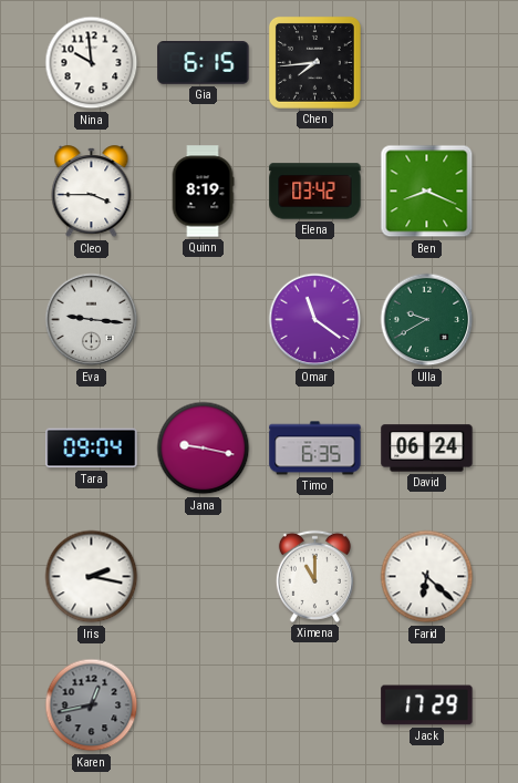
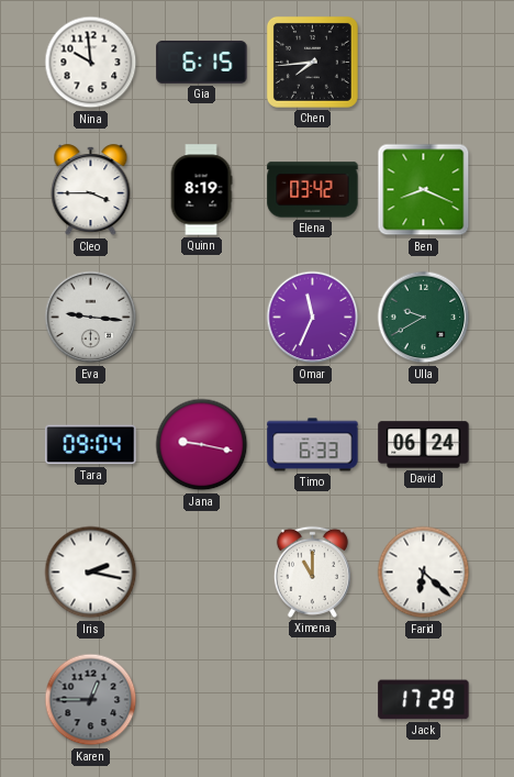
Omar: 11:21 -> 11:34 (313, 318)
Timo: 6:35 -> 6:33 (313, 445)
Karen: 12:43 -> 12:45 (91, 700)
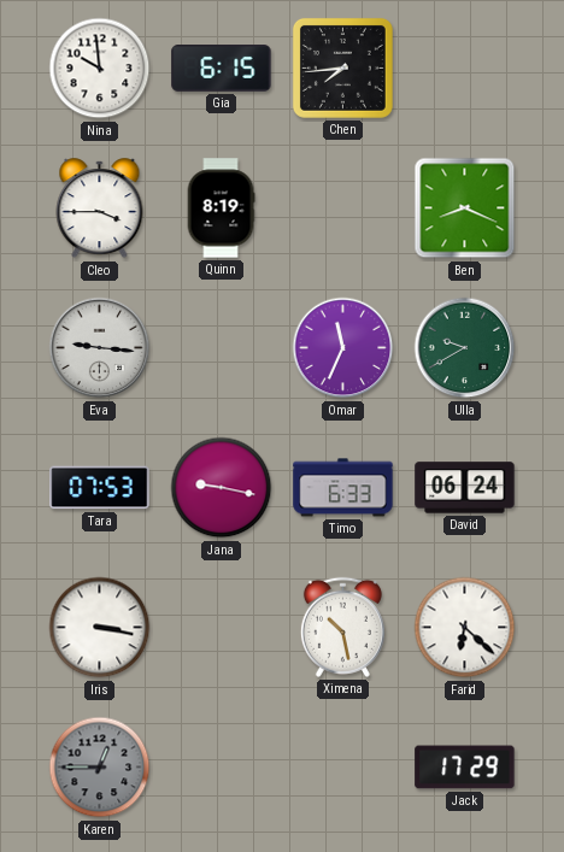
Elena: 03:42 -> none (313, 190)
Tara: 09:04 -> 07:53 (100, 488)
Iris: 2:17 -> 3:17 (100, 628)
Ximena: 11:00 -> 10:28 (342, 627)
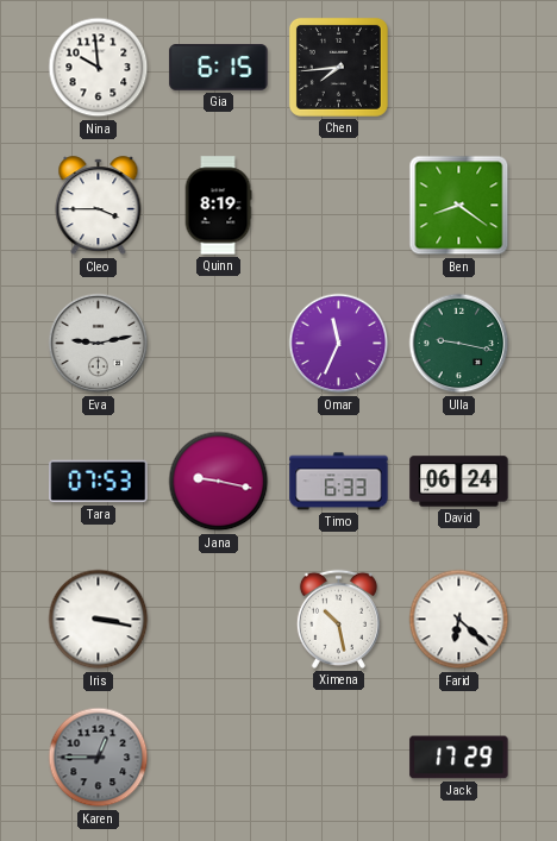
Ben: 8:19 -> 8:21 (459, 206)
Eva: 9:16 -> 9:13 (99, 344)
Ulla: 9:40 -> 9:17 (459, 344)
